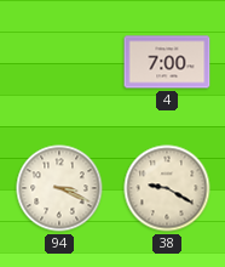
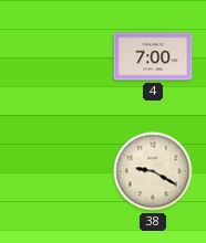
94: 3:19 -> none (59, 188)
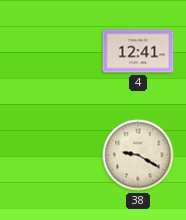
4: 7:00 -> 12:41 (138, 51)
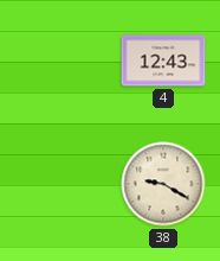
4: 12:41 -> 12:43 (163, 61)
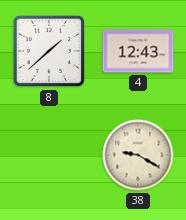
8: none -> 1:38 (49, 51)
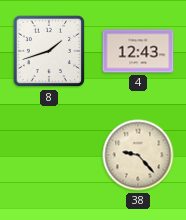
8: 1:38 -> 1:42 (49, 51)
38: 9:20 -> 9:23 (138, 155)
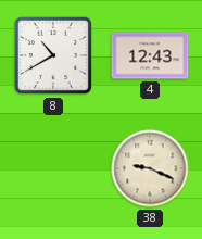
8: 1:42 -> 10:40 (53, 55)
38: 9:23 -> 9:19 (150, 168)
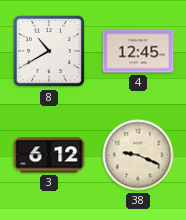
4: 12:43 -> 12:45 (138, 51)
3: none -> 6:12 (49, 155)
